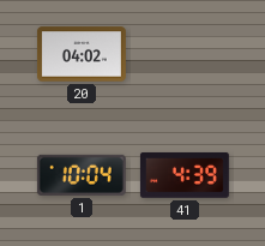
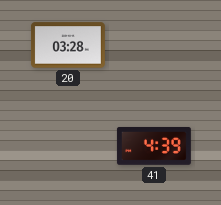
20: 04:02 -> 03:28 (68, 45)
1: 10:04 -> none (82, 175)
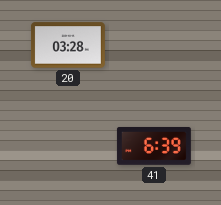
41: 4:39 -> 6:39 (154, 146)
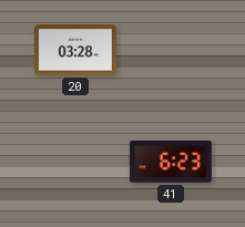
41: 6:39 -> 6:23 (171, 162)
